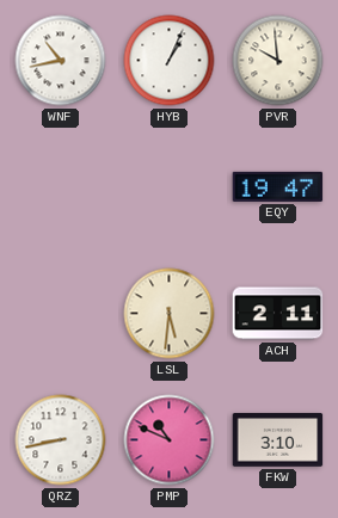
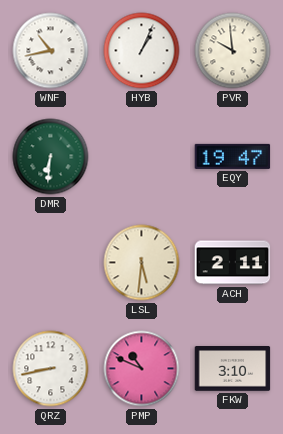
DMR: none -> 6:31 (51, 157)
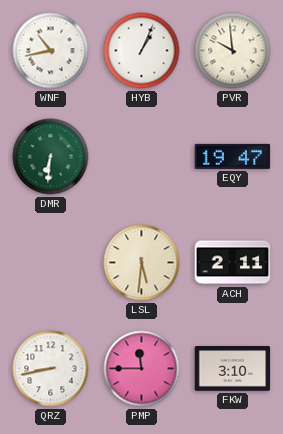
PMP: 10:49 -> 11:45 (142, 369)
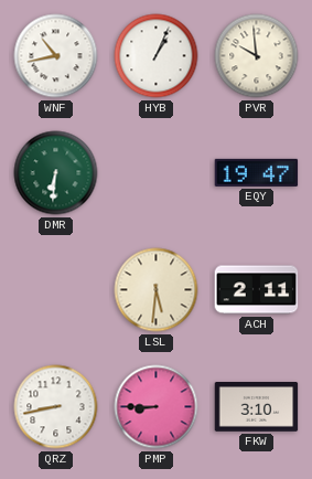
PMP: 11:45 -> 8:45 (157, 407)
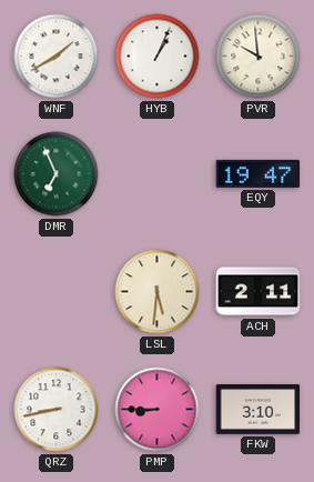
WNF: 10:43 -> 1:40 (57, 57)
DMR: 6:31 -> 6:56 (57, 174)
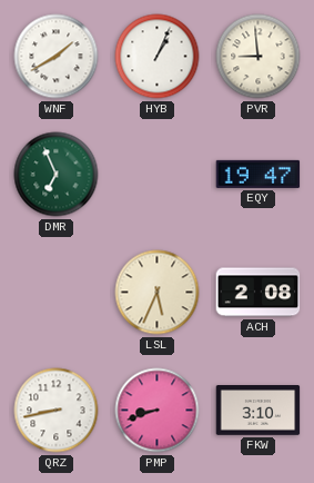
PVR: 9:59 -> 8:59 (259, 57)
LSL: 5:31 -> 5:34 (158, 293)
ACH: 2:11 -> 2:08 (259, 293)
PMP: 8:45 -> 8:42 (158, 411)
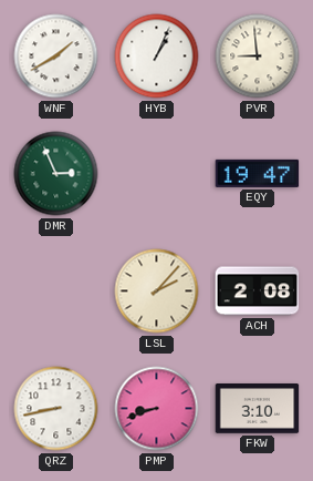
DMR: 6:56 -> 2:56 (56, 174)
LSL: 5:34 -> 2:07 (157, 291)
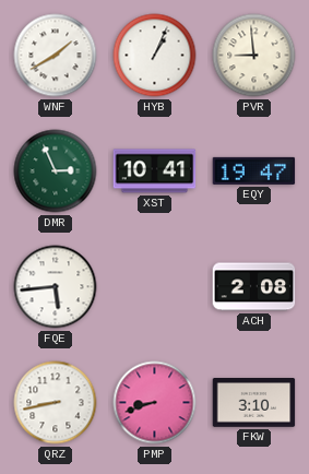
XST: none -> 10:41 (155, 171)
FQE: none -> 5:44 (56, 287)
LSL: 2:07 -> none (157, 291)
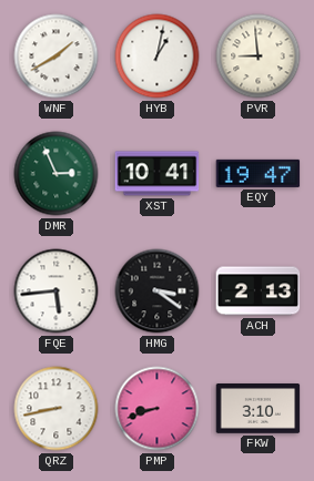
HYB: 1:04 -> 1:02 (158, 57)
HMG: none -> 3:21 (158, 291)
ACH: 2:08 -> 2:13 (259, 291)
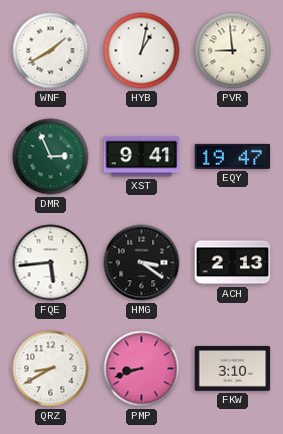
XST: 10:41 -> 9:41 (142, 157)
QRZ: 8:43 -> 8:40 (51, 369)
